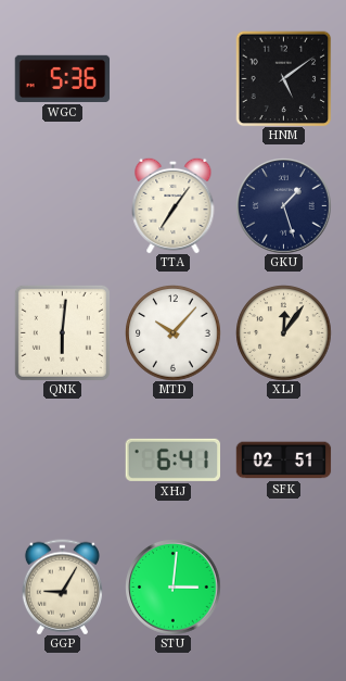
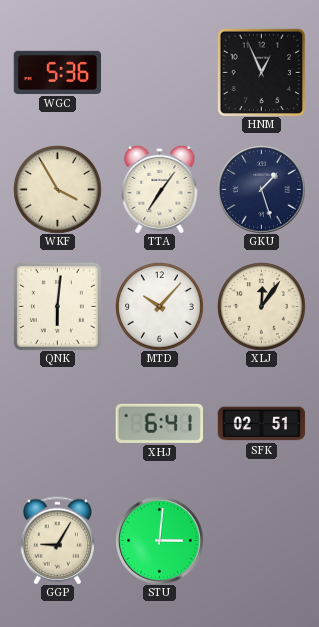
HNM: 5:09 -> 12:56 (261, 72)
WKF: none -> 3:55 (57, 189)
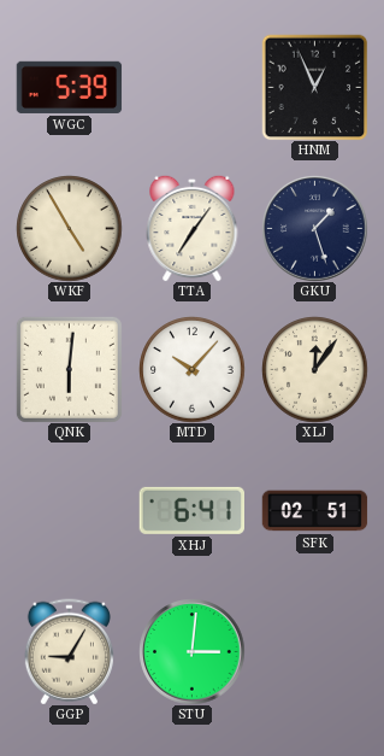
WGC: 5:36 -> 5:39 (69, 87)
WKF: 3:55 -> 4:55 (69, 228)
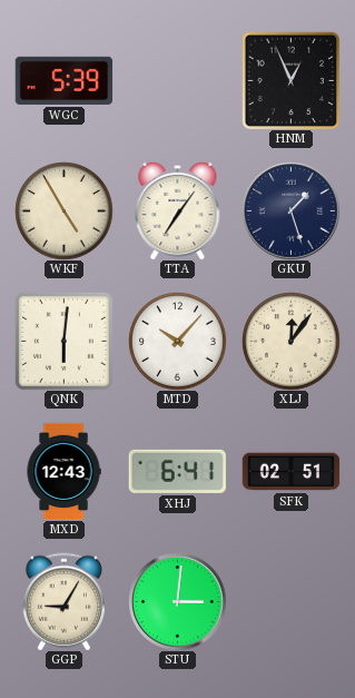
MXD: none -> 12:43 (63, 471)
